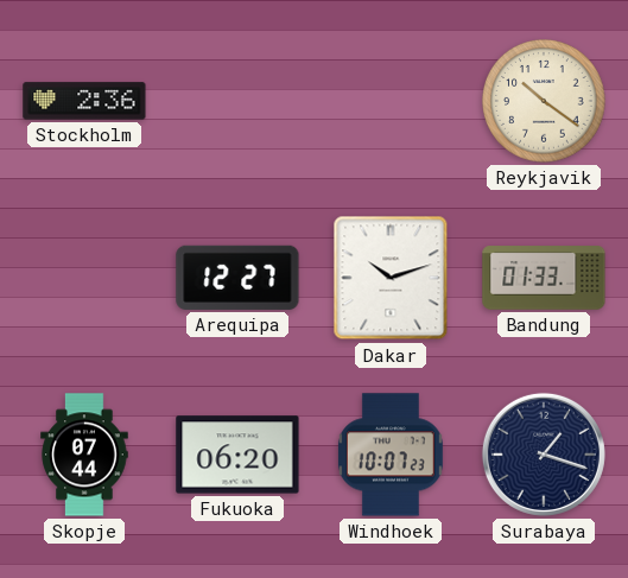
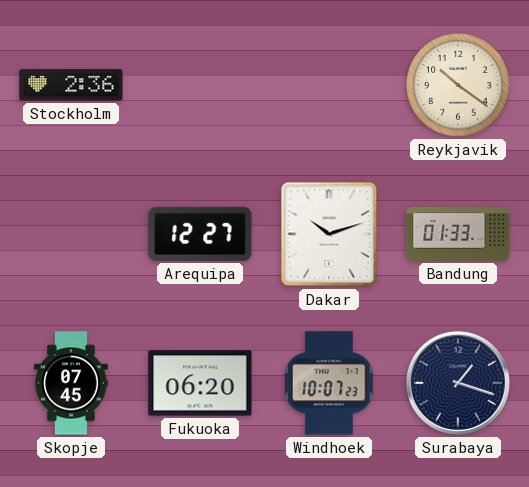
Skopje: 07:44 -> 07:45 (71, 383)
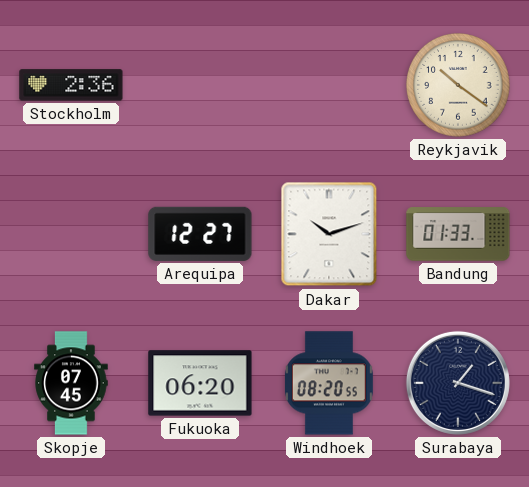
Windhoek: 10:07 -> 08:20 (329, 383)
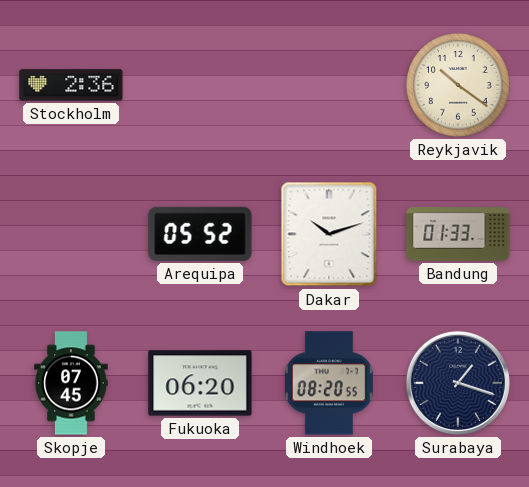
Arequipa: 12:27 -> 05:52 (200, 234)
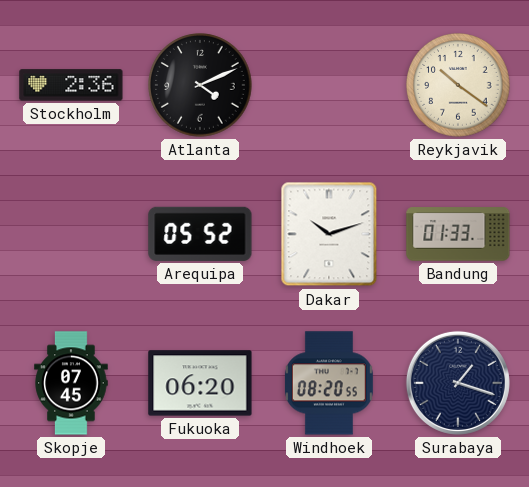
Atlanta: none -> 4:11 (200, 85)
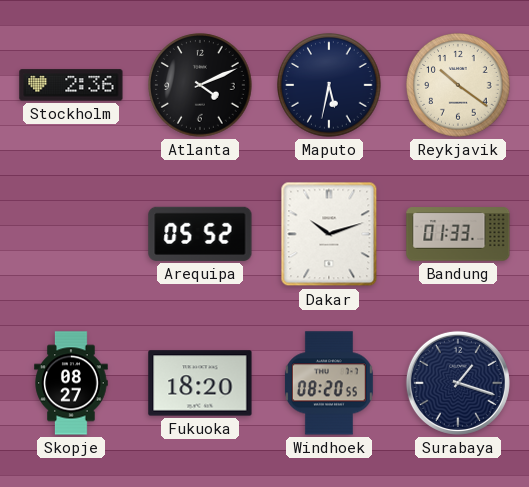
Maputo: none -> 5:32 (329, 85)
Skopje: 07:45 -> 08:27 (71, 383)
Fukuoka: 06:20 -> 18:20 (200, 383)
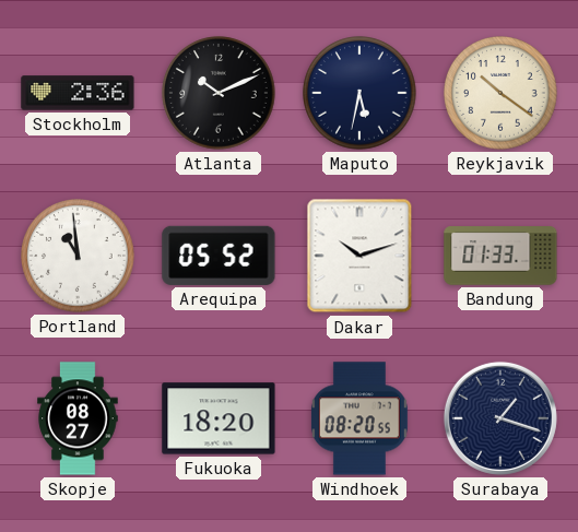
Atlanta: 4:11 -> 10:11 (219, 93)
Portland: none -> 10:59 (78, 256)
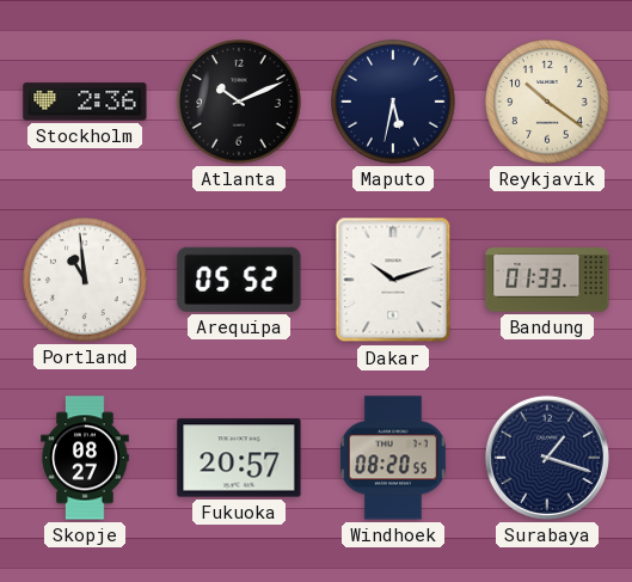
Fukuoka: 18:20 -> 20:57 (239, 458)
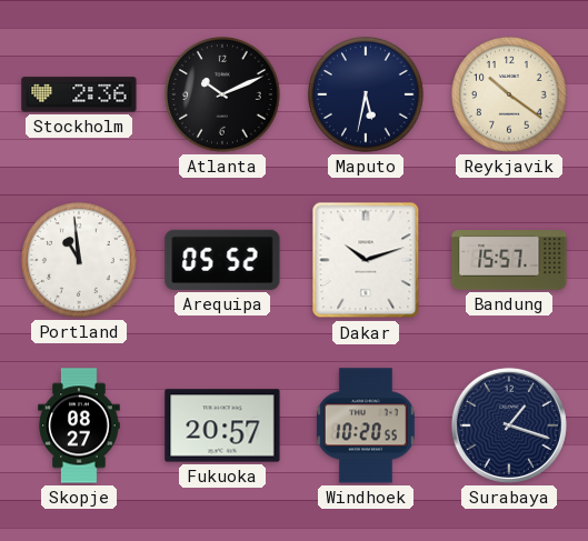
Bandung: 01:33 -> 15:57 (509, 260)
Windhoek: 08:20 -> 10:20 (366, 425)
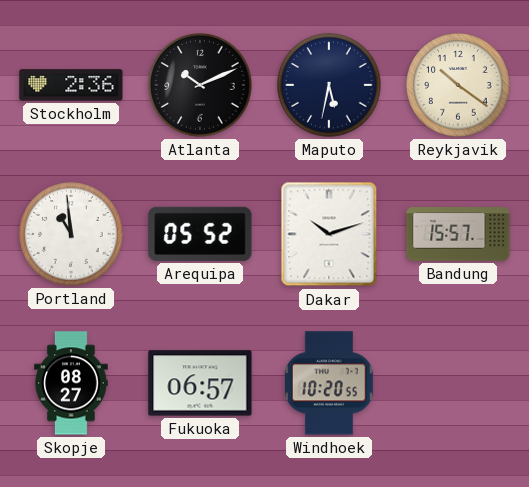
Fukuoka: 20:57 -> 06:57 (200, 383)
Surabaya: 1:18 -> none (509, 425)
